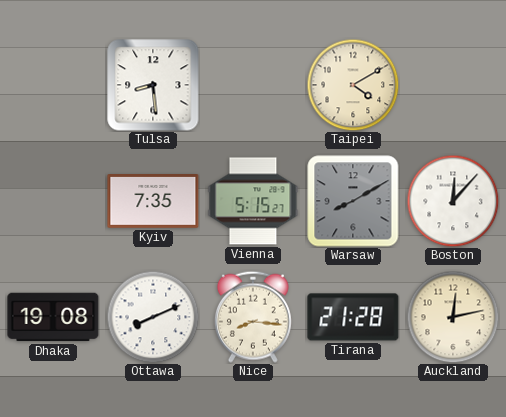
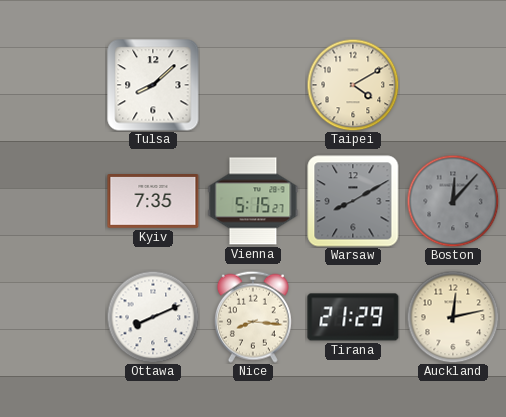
Tulsa: 8:29 -> 8:08 (153, 85)
Boston dial: white -> grey (453, 201)
Dhaka: 19:08 -> none (53, 317)
Tirana: 21:28 -> 21:29 (353, 317)
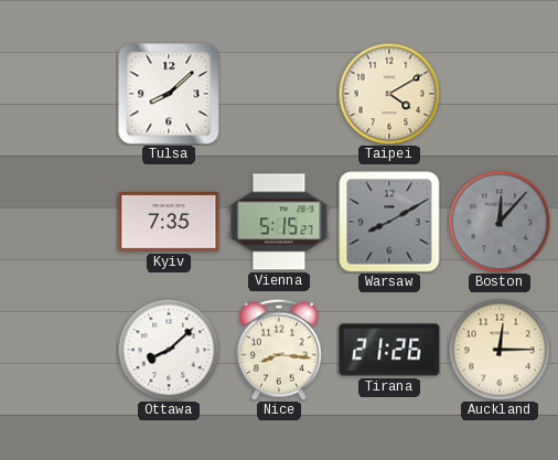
Ottawa: 8:11 -> 8:08 (169, 350)
Tirana: 21:29 -> 21:26 (389, 350)
Auckland: 12:13 -> 12:15 (500, 350)
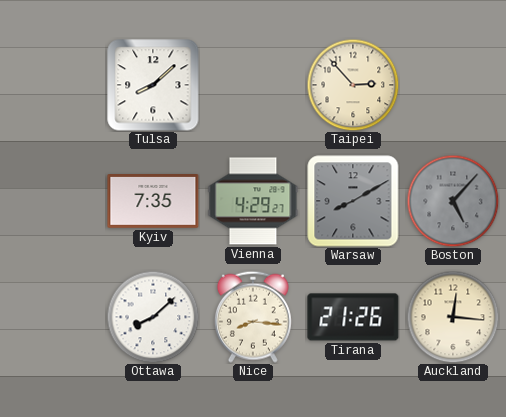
Taipei: 4:10 -> 2:53 (353, 85)
Vienna: 5:15 -> 4:29 (253, 201)
Boston: 12:07 -> 5:07 (453, 201)
Auckland: 12:15 -> 12:16 (453, 317)
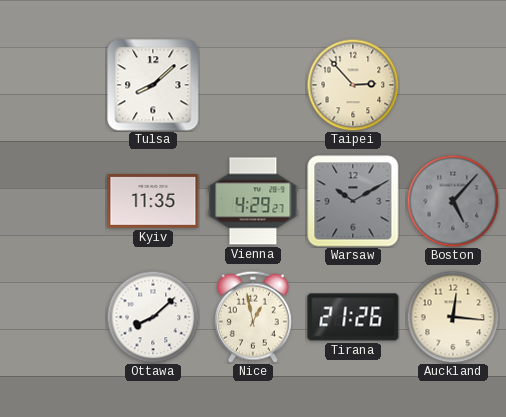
Kyiv: 7:35 -> 11:35 (153, 202)
Warsaw: 8:10 -> 10:10 (353, 201)
Nice: 8:16 -> 12:58 (253, 317)
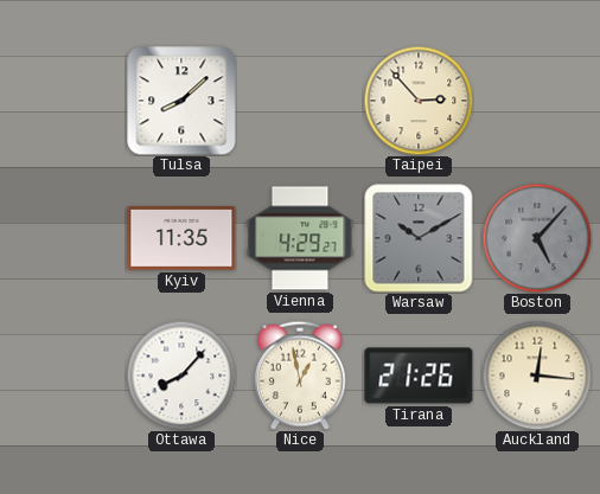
Ottawa: 8:08 -> 8:07 (181, 376)
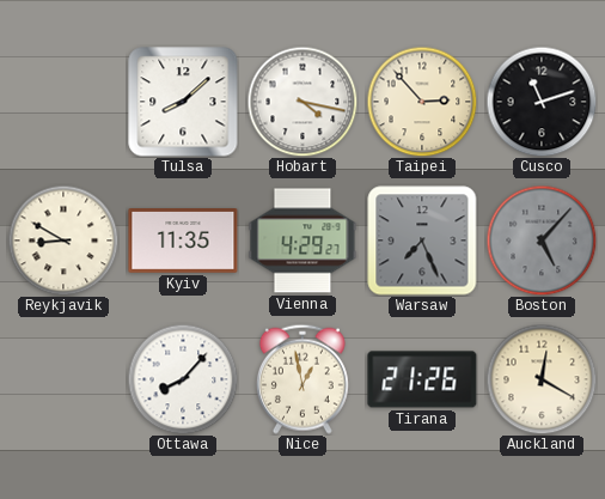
Hobart: none -> 4:17 (302, 102)
Cusco: none -> 11:12 (542, 102)
Reykjavik: none -> 8:50 (63, 241)
Warsaw: 10:10 -> 7:26 (422, 241)
Auckland: 12:16 -> 12:20 (542, 379)
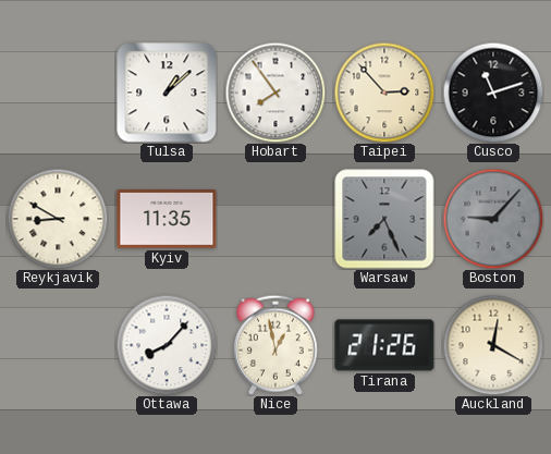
Tulsa: 8:08 -> 1:08 (167, 93)
Hobart: 4:17 -> 7:54 (275, 93)
Vienna: 4:29 -> none (302, 241)
Boston: 5:07 -> 9:07 (493, 219)
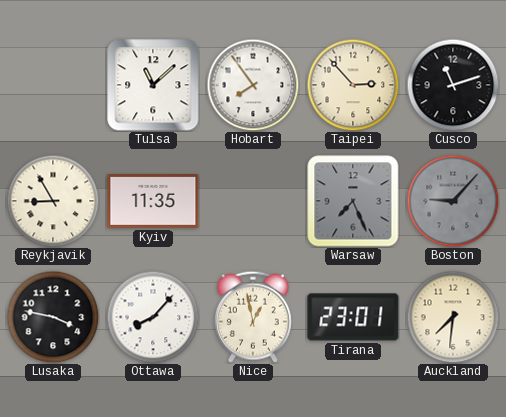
Tulsa: 1:08 -> 11:08 (153, 85)
Reykjavik: 8:50 -> 8:55 (53, 201)
Lusaka: none -> 3:47 (53, 317)
Tirana: 21:26 -> 23:01 (353, 317)
Auckland: 12:20 -> 7:31 (453, 317)
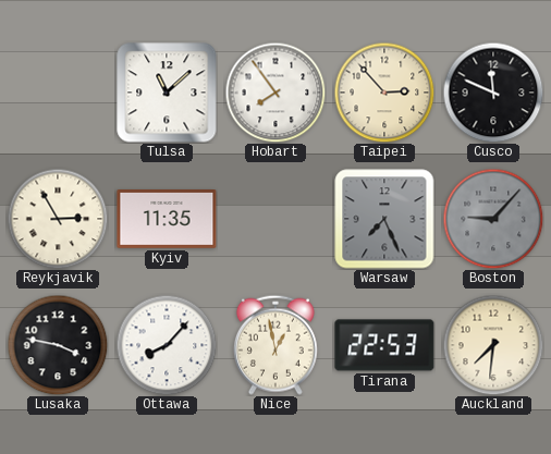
Cusco: 11:12 -> 11:49 (493, 93)
Reykjavik: 8:55 -> 2:55 (58, 219)
Tirana: 23:01 -> 22:53 (384, 345)
